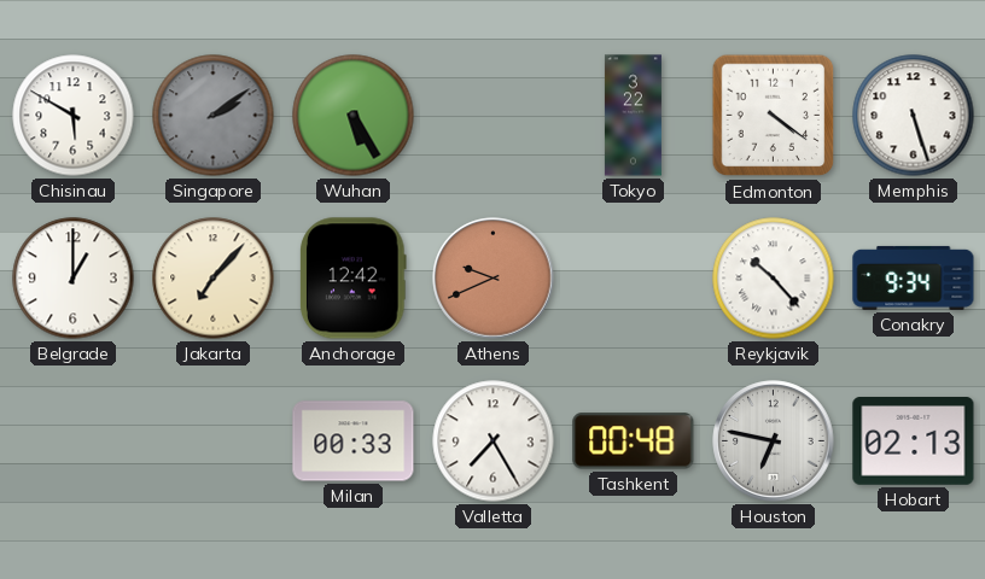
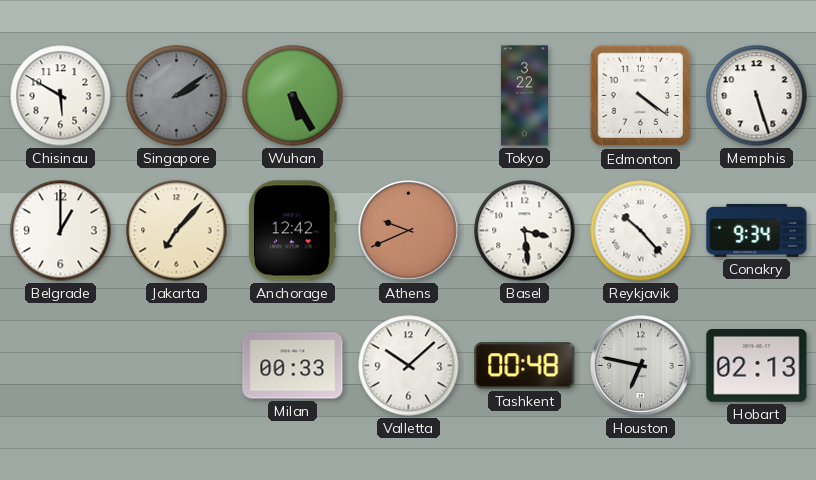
Basel: none -> 3:29 (525, 231)
Valletta: 7:25 -> 10:08 (409, 366)
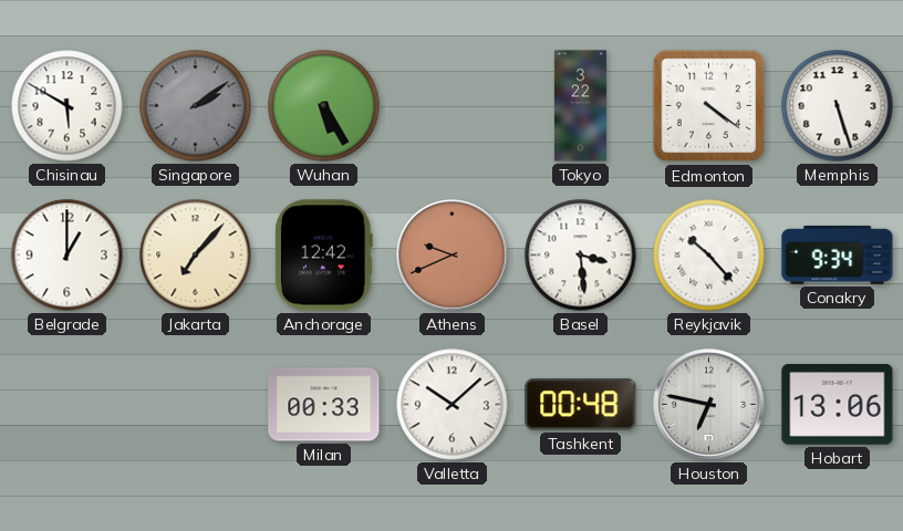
Hobart: 02:13 -> 13:06 (838, 405)
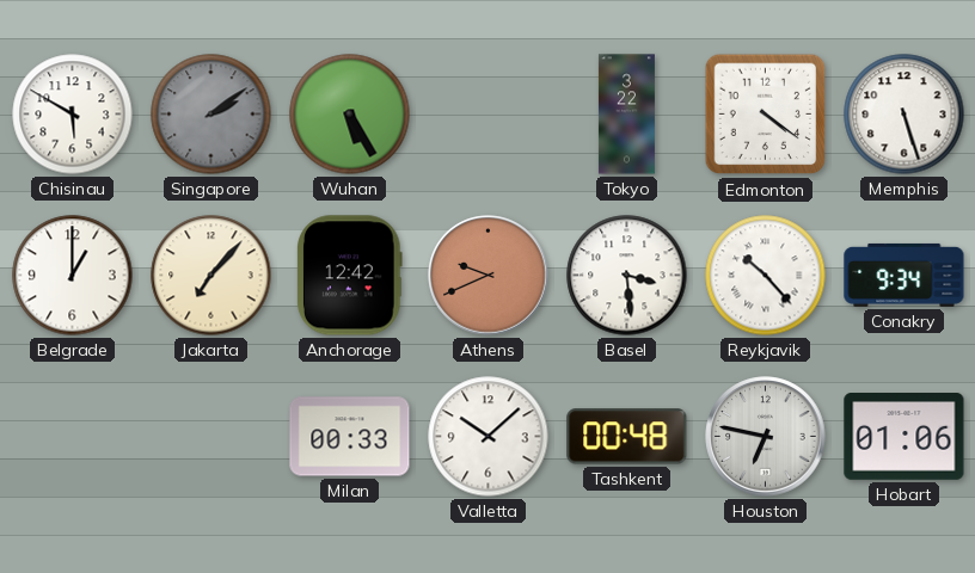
Hobart: 13:06 -> 01:06 (905, 437)
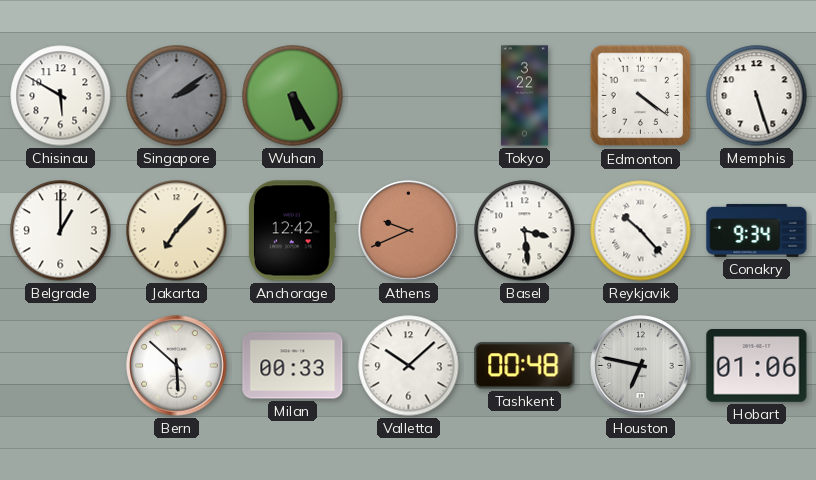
Bern: none -> 5:52 (177, 366)
